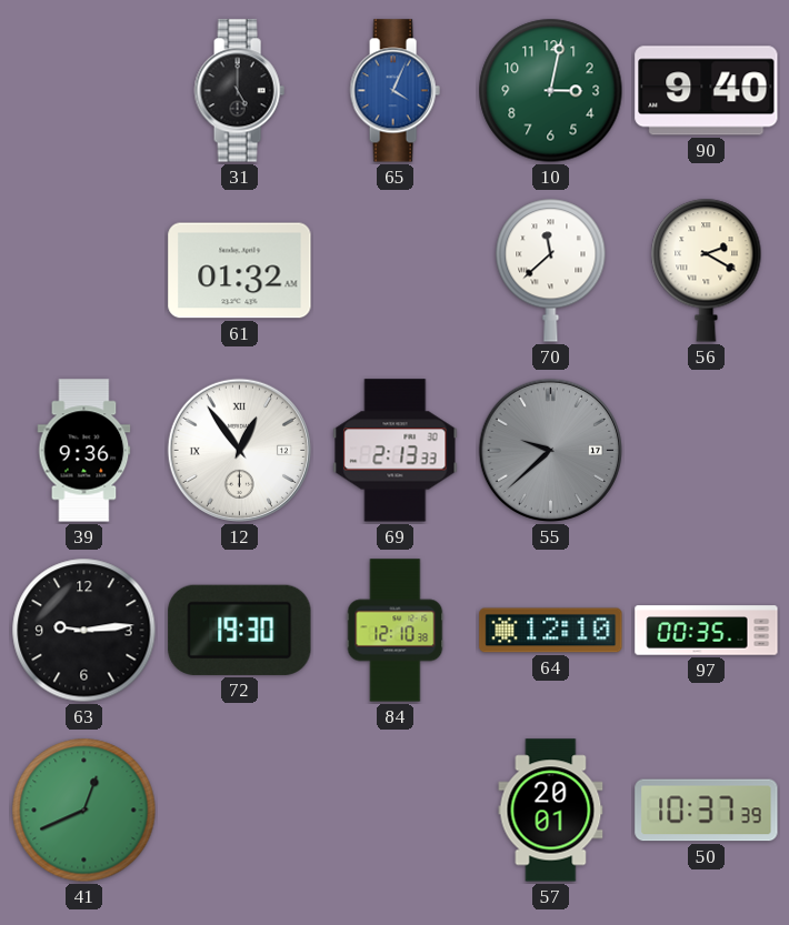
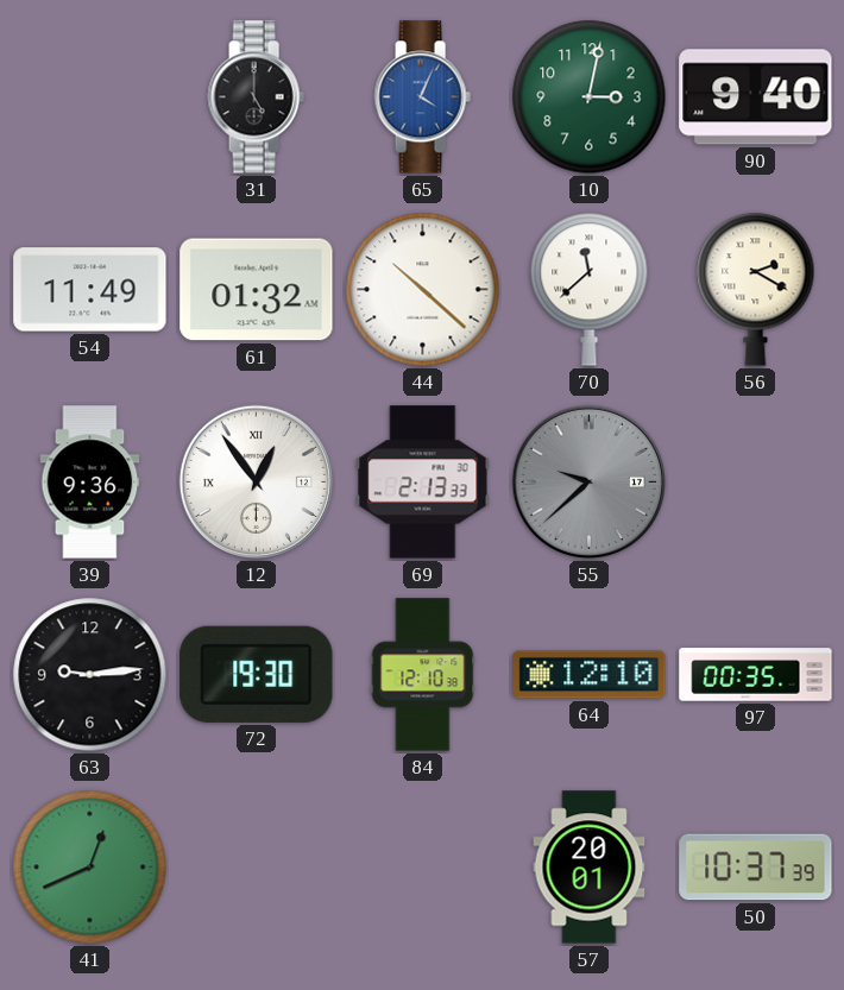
54: none -> 11:49 (90, 290)
44: none -> 10:22 (423, 290)
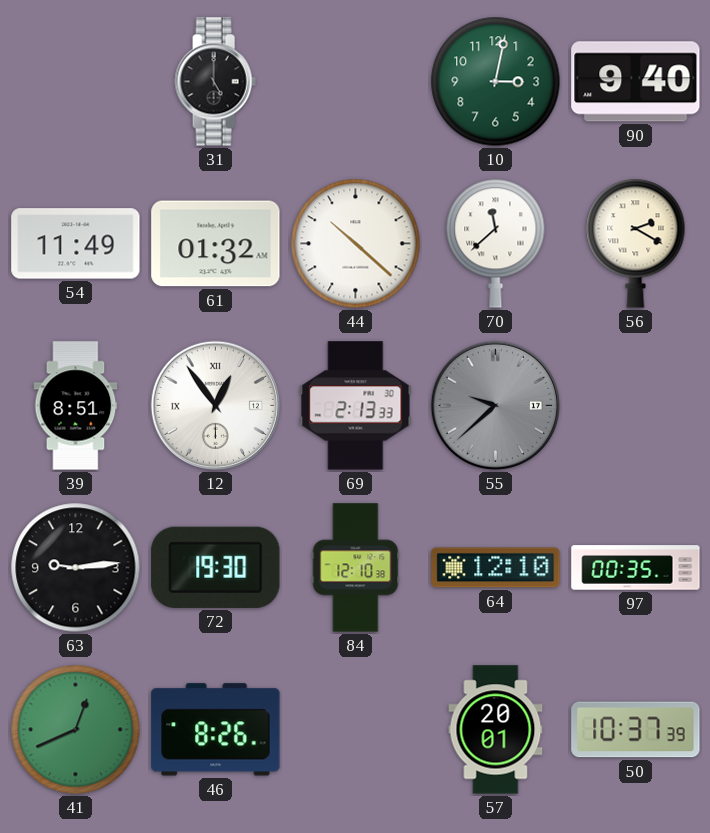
65: 4:04 -> none (422, 97)
39: 9:36 -> 8:51 (76, 406)
46: none -> 8:26 (216, 730)
